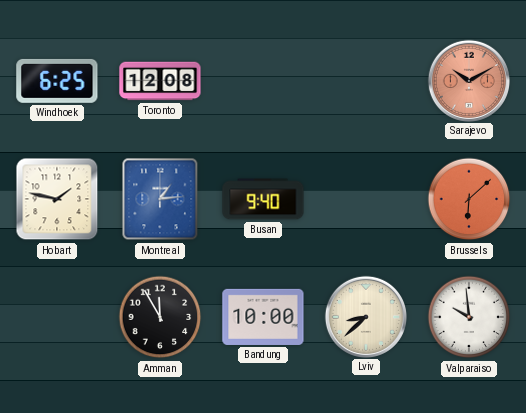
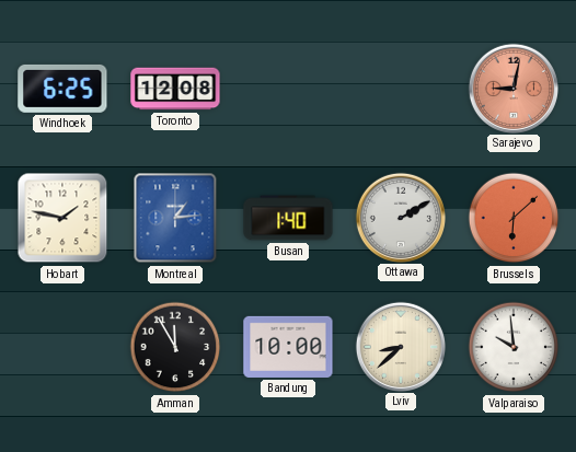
Sarajevo: 10:10 -> 9:02 (512, 88)
Busan: 9:40 -> 1:40 (288, 218)
Ottawa: none -> 2:10 (400, 217)
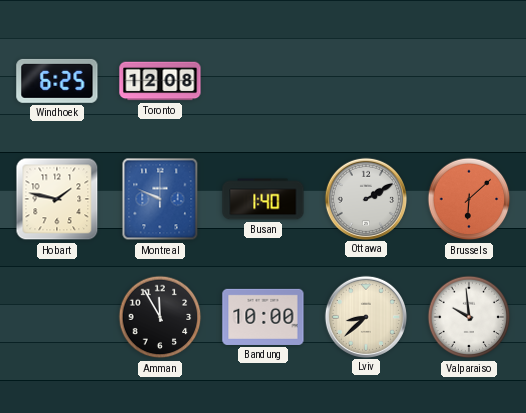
Sarajevo: 9:02 -> none (512, 88)
Montreal: 1:14 -> 9:49 (160, 199)
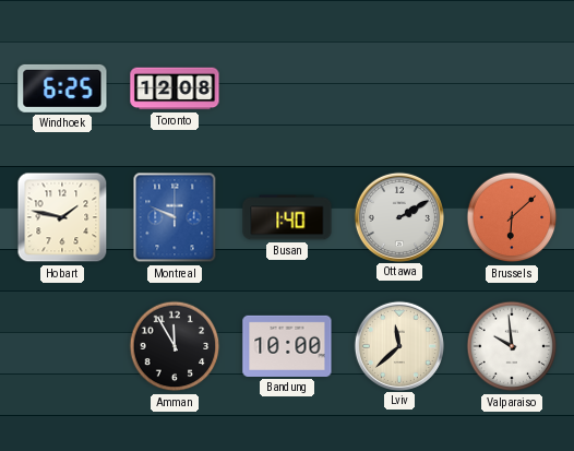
Lviv: 8:38 -> 11:38 (398, 345)
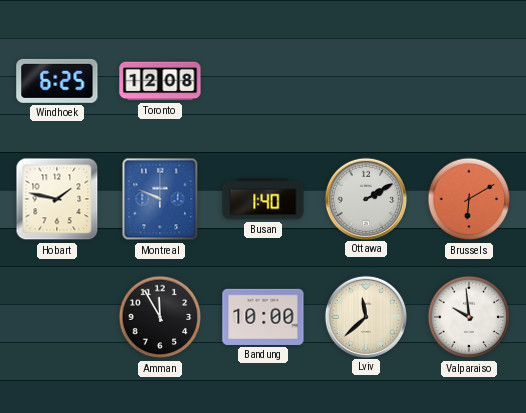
Brussels: 6:08 -> 6:10 (469, 199)
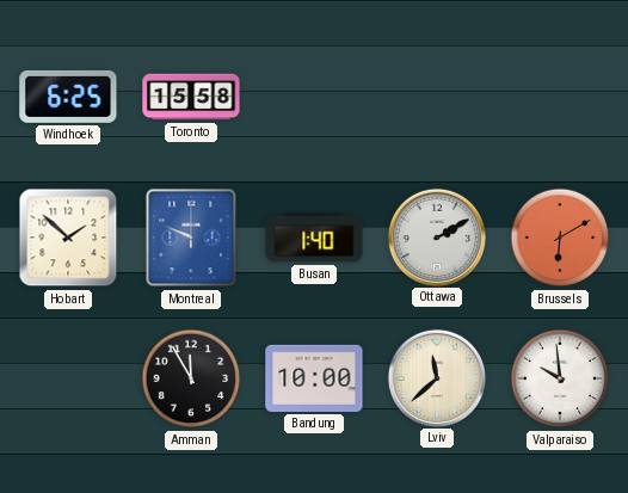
Toronto: 12:08 -> 15:58 (191, 97)
Hobart: 1:47 -> 1:52 (68, 238)
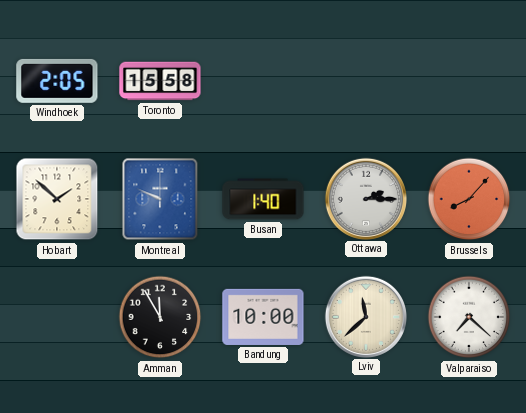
Windhoek: 6:25 -> 2:05 (57, 81)
Ottawa: 2:10 -> 2:15 (365, 198)
Brussels: 6:10 -> 8:07 (469, 199)
Valparaiso: 9:59 -> 7:22 (469, 317)
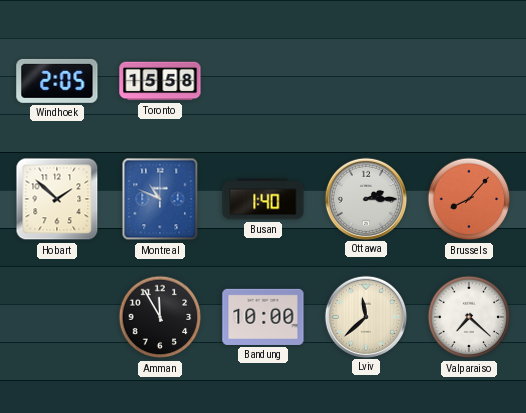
Montreal: 9:49 -> 10:49 (160, 199)
